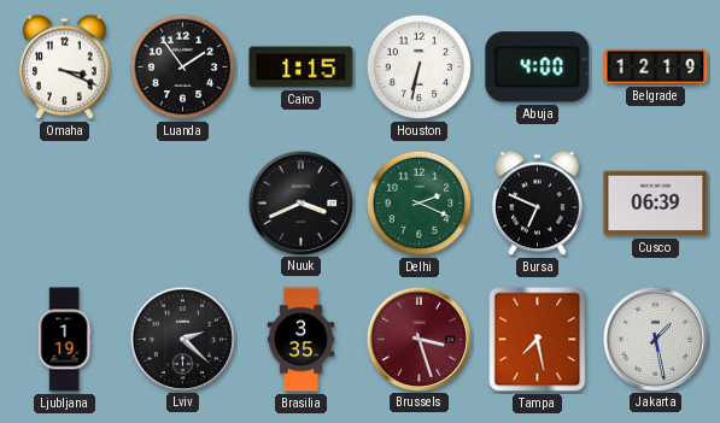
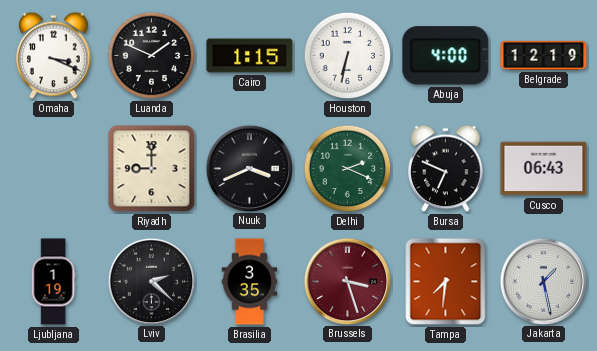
Luanda: 1:54 -> 1:49 (152, 56)
Riyadh: none -> 9:00 (152, 169)
Cusco: 06:39 -> 06:43 (544, 169)
Tampa: 7:28 -> 7:31 (446, 282)
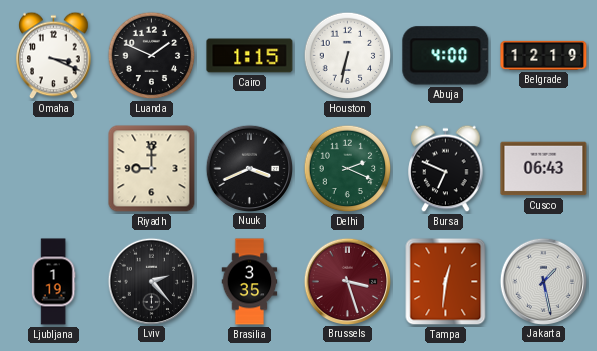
Lviv: 2:22 -> 2:23 (151, 281)
Tampa: 7:31 -> 12:31 (446, 282)
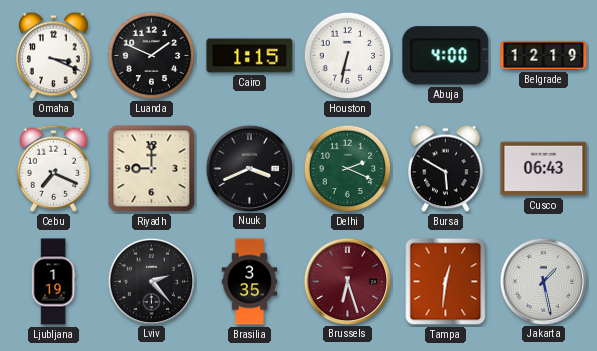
Cebu: none -> 7:19 (54, 168)
Bursa: 6:49 -> 5:50 (446, 169)
Brussels: 3:27 -> 6:27 (347, 281)
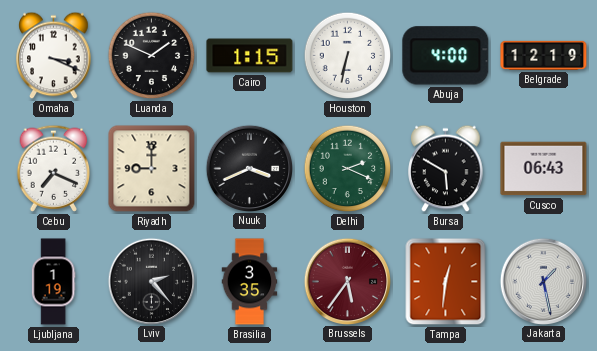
Brussels: 6:27 -> 5:36 (347, 281)
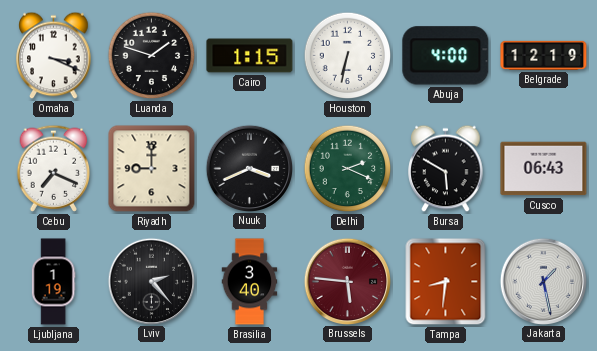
Luanda: 1:49 -> 1:48 (152, 56)
Brasilia: 3:35 -> 3:40 (250, 282)
Brussels: 5:36 -> 5:46 (347, 281)
Tampa: 12:31 -> 8:31 (446, 282)
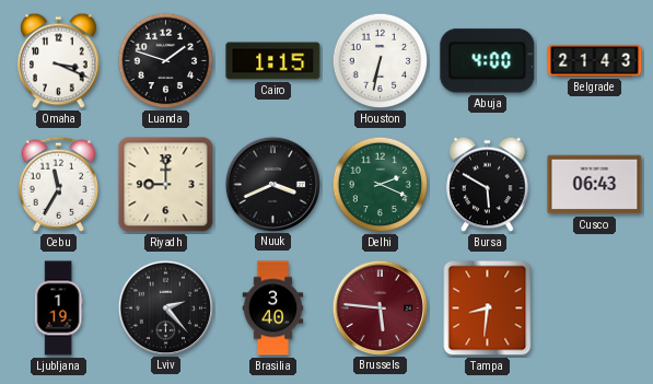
Belgrade: 12:19 -> 21:43 (595, 60)
Cebu: 7:19 -> 11:35 (59, 184)
Jakarta: 1:28 -> none (543, 281)
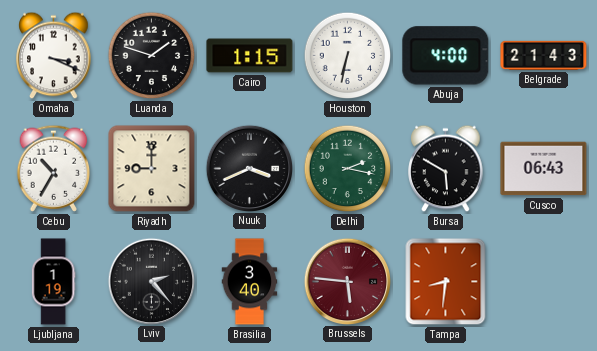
Cebu: 11:35 -> 10:35 (54, 168)
Delhi: 2:19 -> 2:17 (348, 169)
